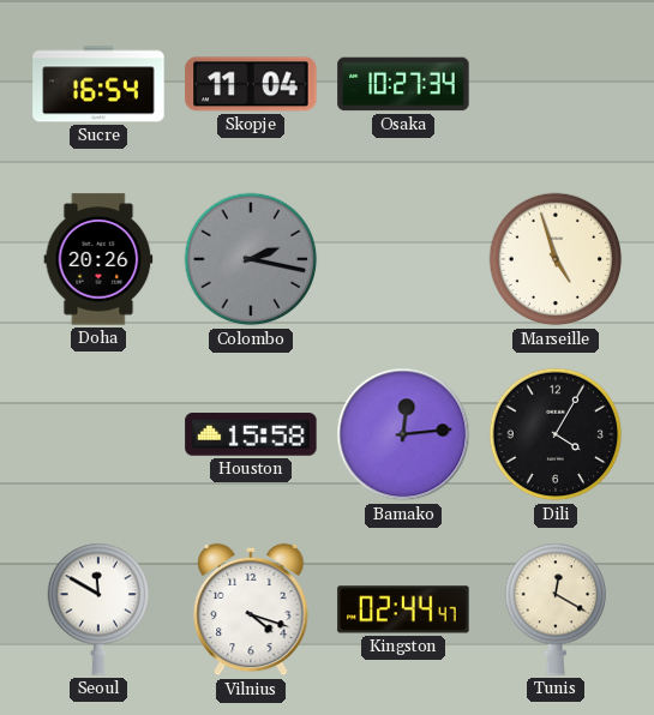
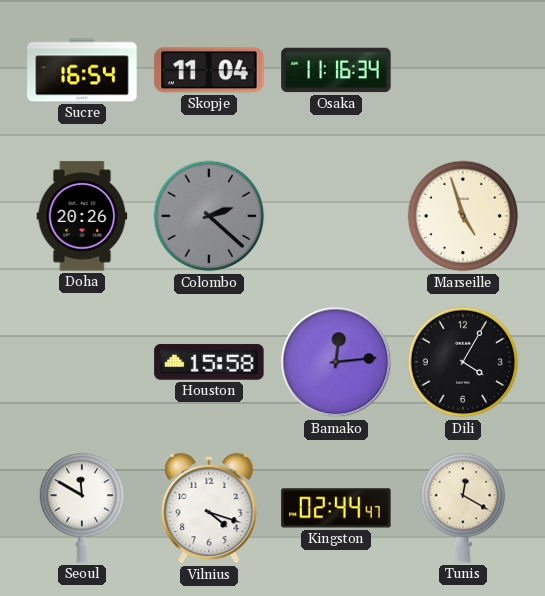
Osaka: 10:27 -> 11:16 (336, 70)
Colombo: 2:17 -> 2:22 (209, 216)
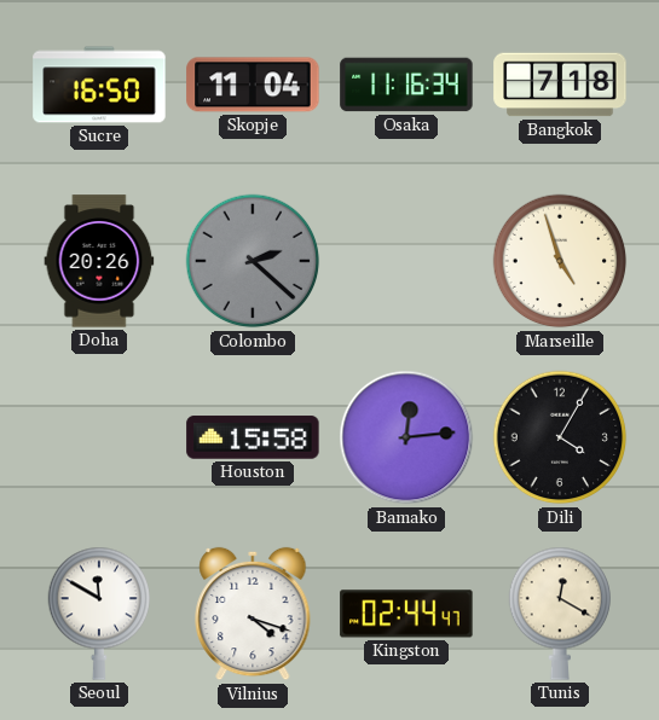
Sucre: 16:54 -> 16:50 (99, 85)
Bangkok: none -> 7:18 (560, 85)
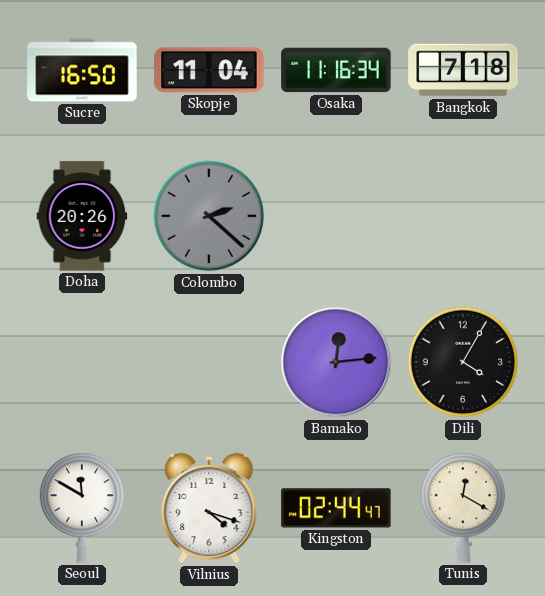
Marseille: 4:57 -> none (560, 261)
Houston: 15:58 -> none (253, 437)
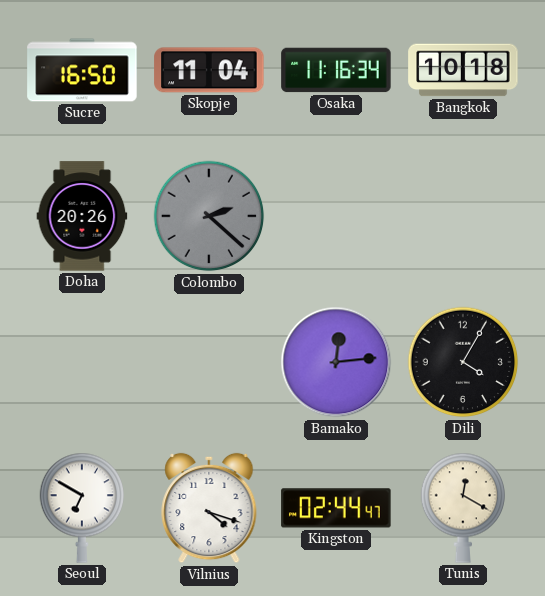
Bangkok: 7:18 -> 10:18 (463, 70)
Seoul: 11:50 -> 6:50 (81, 508)
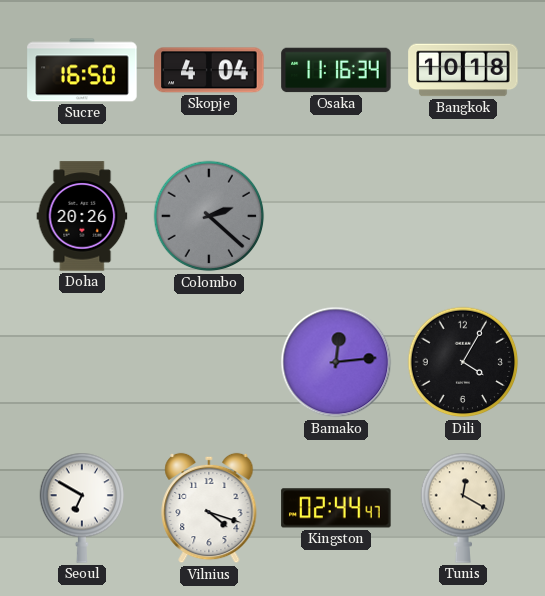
Skopje: 11:04 -> 4:04 (209, 70)
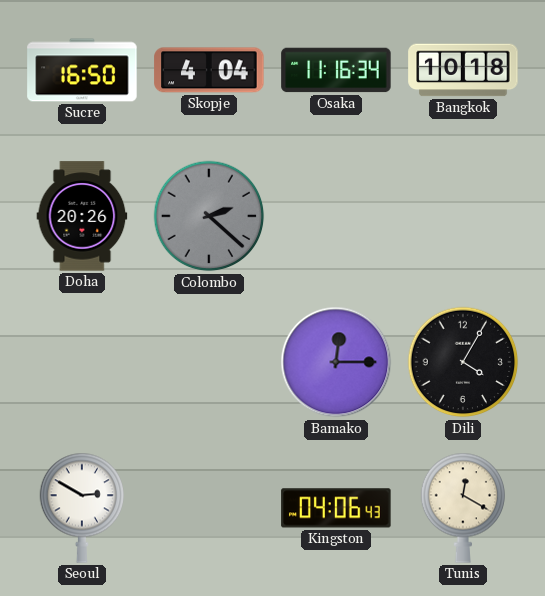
Bamako: 12:14 -> 12:15 (336, 362)
Seoul: 6:50 -> 2:50 (81, 508)
Vilnius: 4:18 -> none (209, 508)
Kingston: 02:44 -> 04:06 (336, 508)
